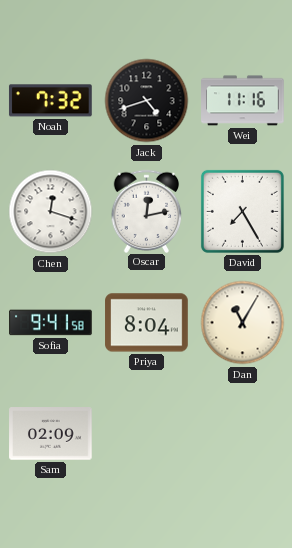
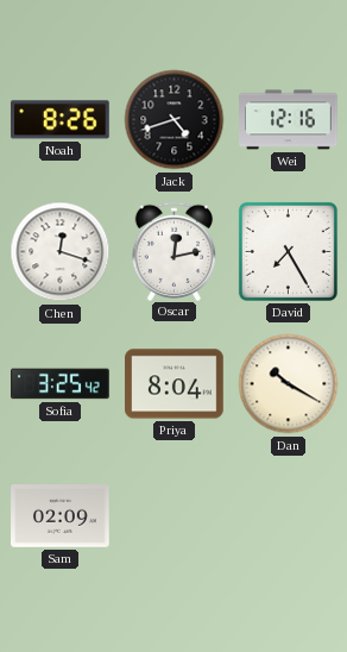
Noah: 7:32 -> 8:26 (61, 120)
Wei: 11:16 -> 12:16 (289, 120)
Sofia: 9:41 -> 3:25 (61, 384)
Dan: 11:05 -> 10:20 (289, 384)
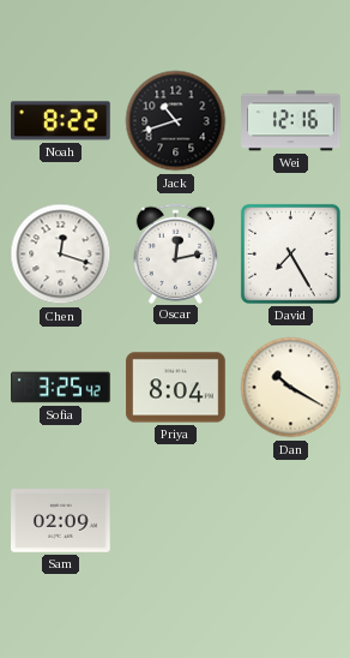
Noah: 8:26 -> 8:22 (61, 121)
Jack: 4:42 -> 10:42 (176, 121)
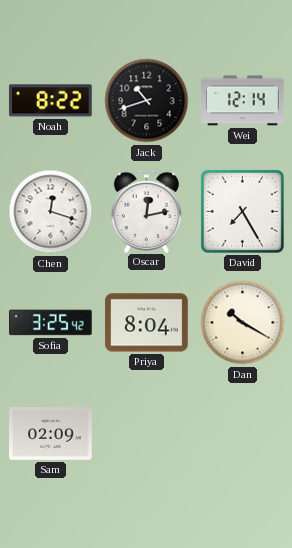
Wei: 12:16 -> 12:14 (243, 101)
